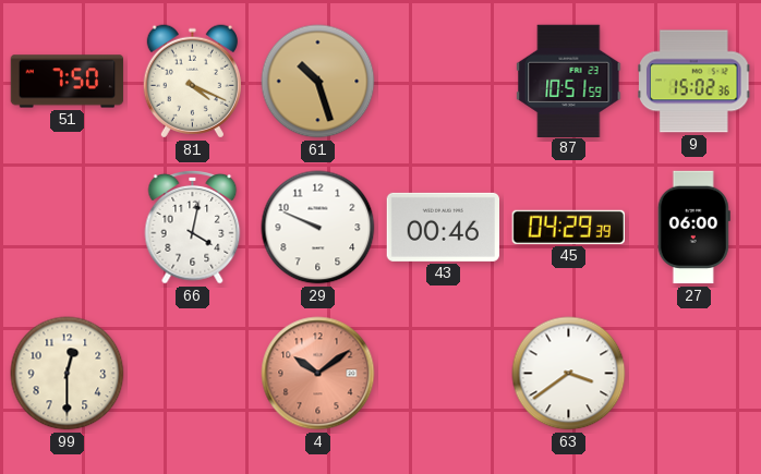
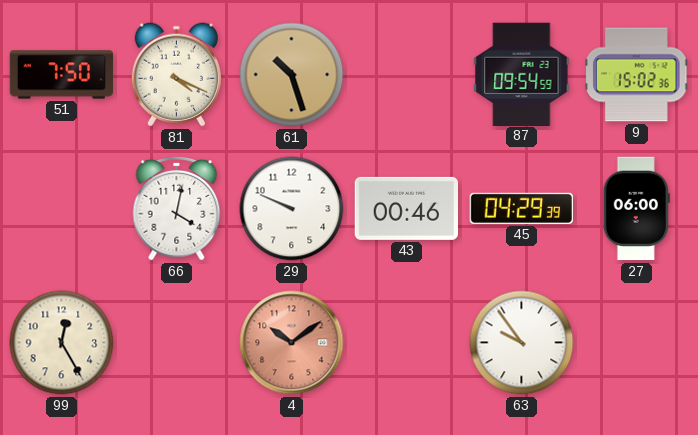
87: 10:51 -> 09:54 (522, 74)
99: 12:30 -> 12:25 (62, 343)
63: 3:39 -> 9:54 (522, 343)
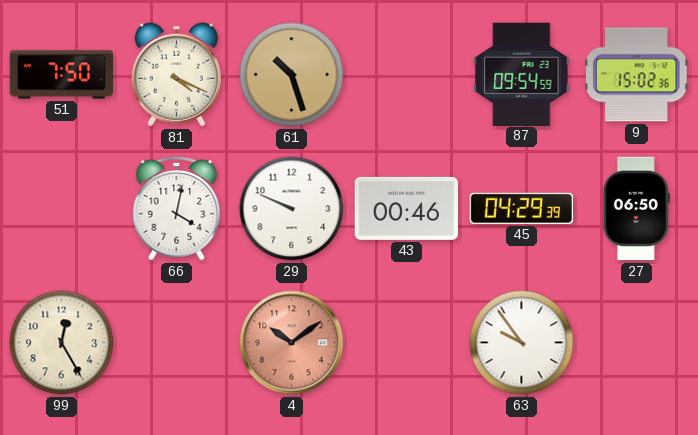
27: 06:00 -> 06:50 (636, 209)
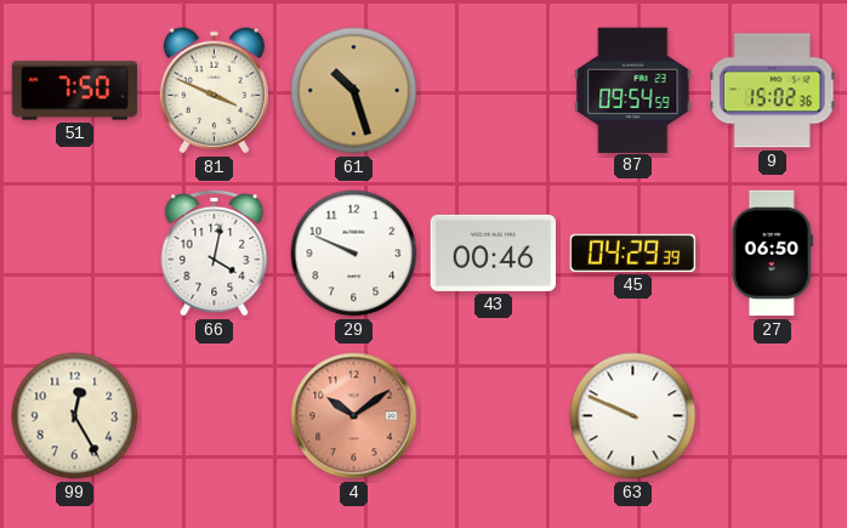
81: 4:19 -> 3:49 (214, 91)
63: 9:54 -> 9:49 (633, 416)
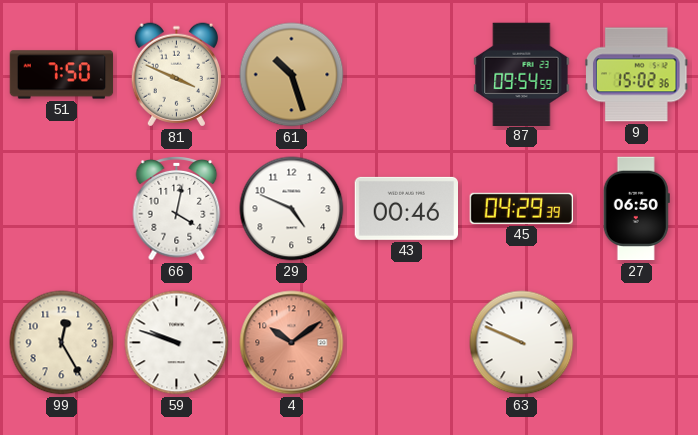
29: 9:49 -> 4:49 (292, 209)
59: none -> 9:48 (177, 343)
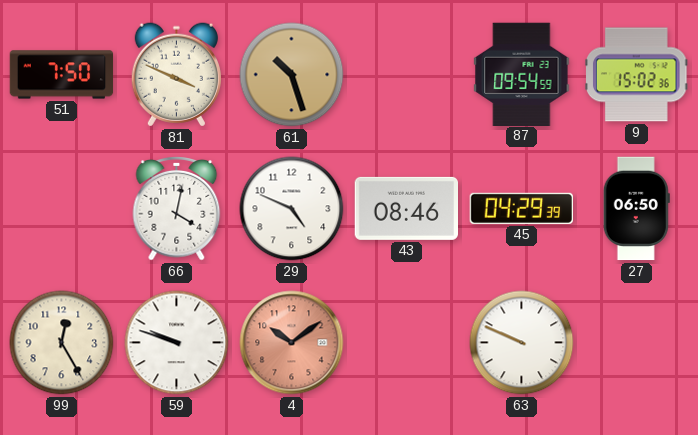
43: 00:46 -> 08:46 (407, 208)
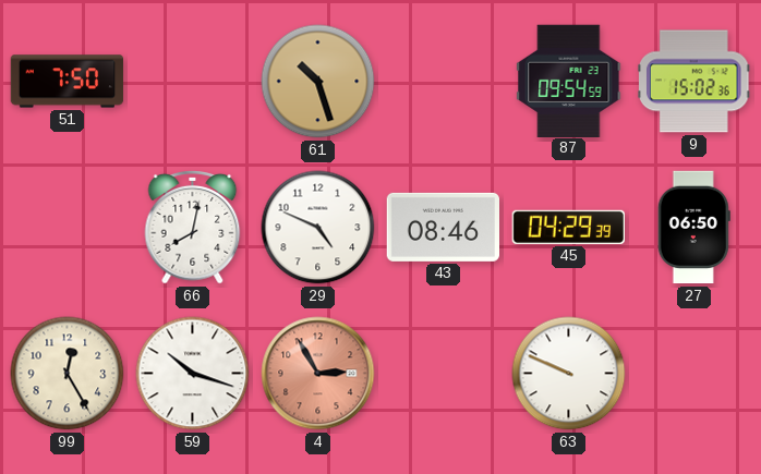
81: 3:49 -> none (176, 75)
66: 4:02 -> 8:02 (193, 227)
59: 9:48 -> 10:18 (193, 374)
4: 10:09 -> 2:55 (318, 374)
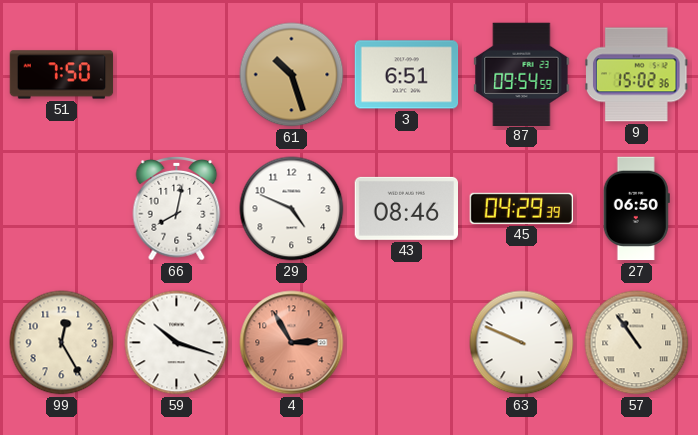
3: none -> 6:51 (407, 75)
57: none -> 10:54 (637, 343)
